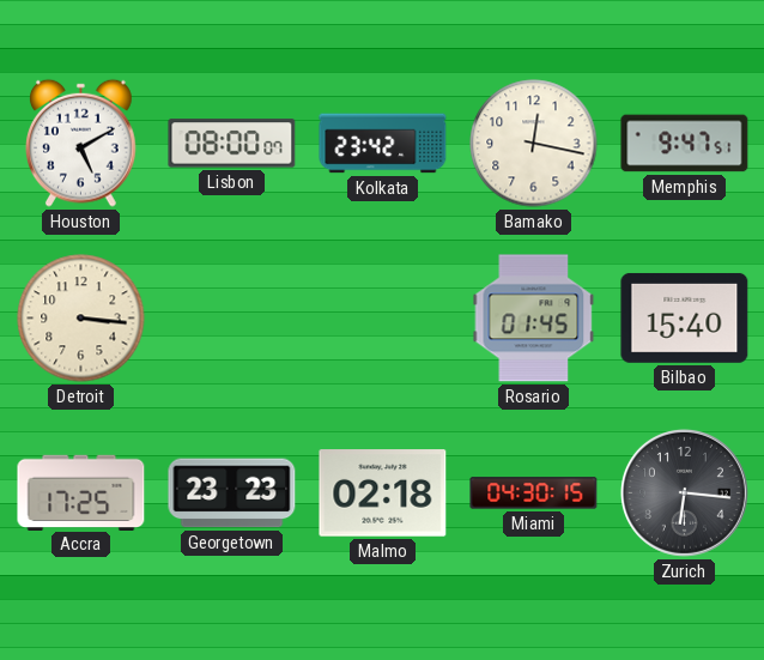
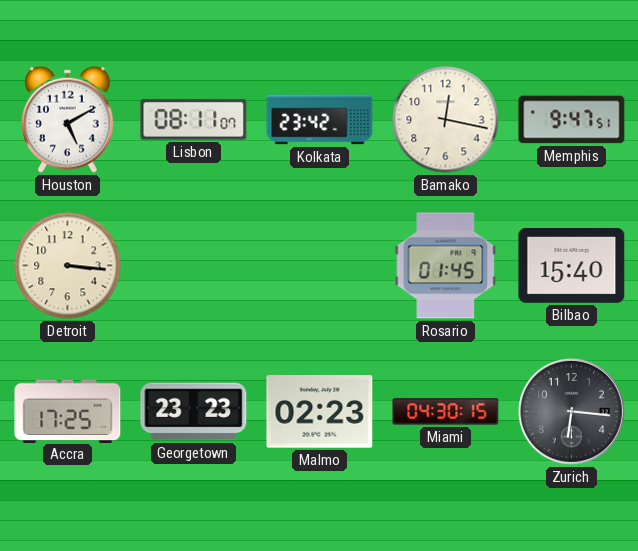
Lisbon: 08:00 -> 08:11 (194, 120)
Malmo: 02:18 -> 02:23 (320, 412)
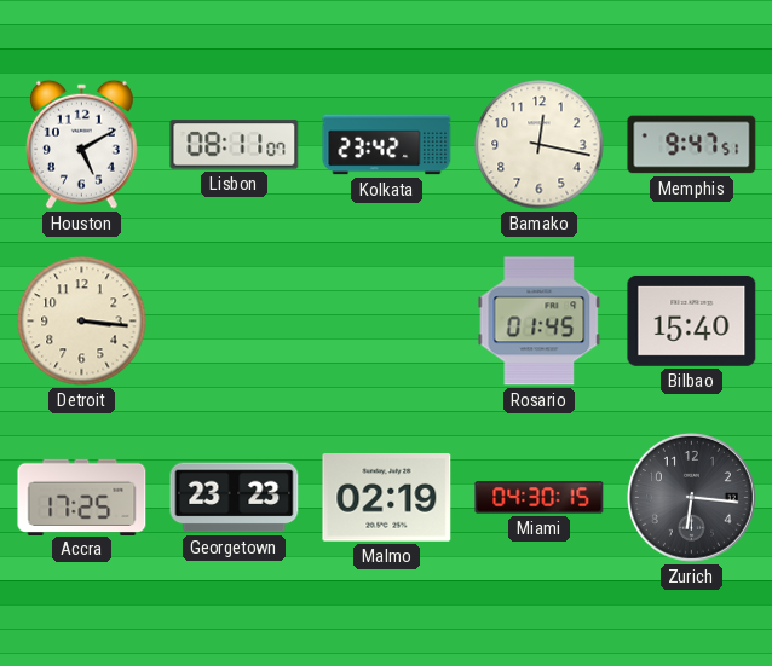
Malmo: 02:23 -> 02:19 (387, 498)
